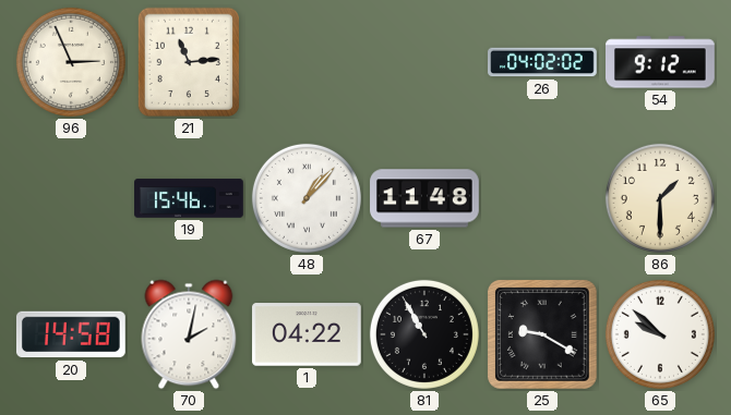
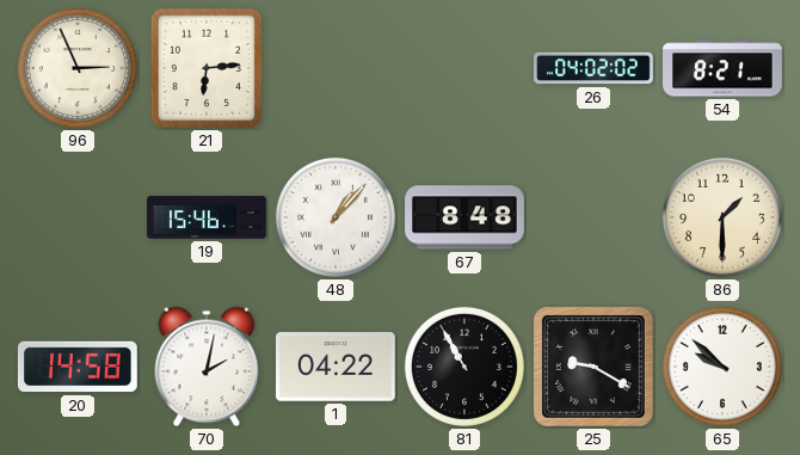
21: 11:14 -> 6:14 (207, 68)
54: 9:12 -> 8:21 (724, 68)
67: 11:48 -> 8:48 (464, 217)
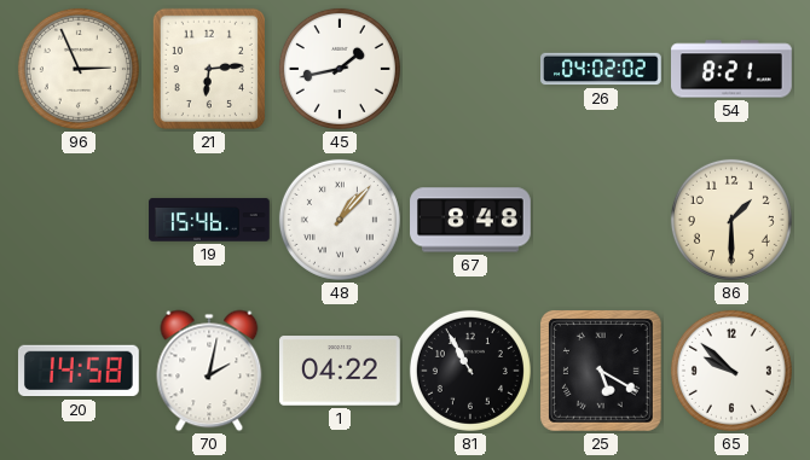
45: none -> 1:43 (340, 69)
25: 9:20 -> 5:20 (602, 372)
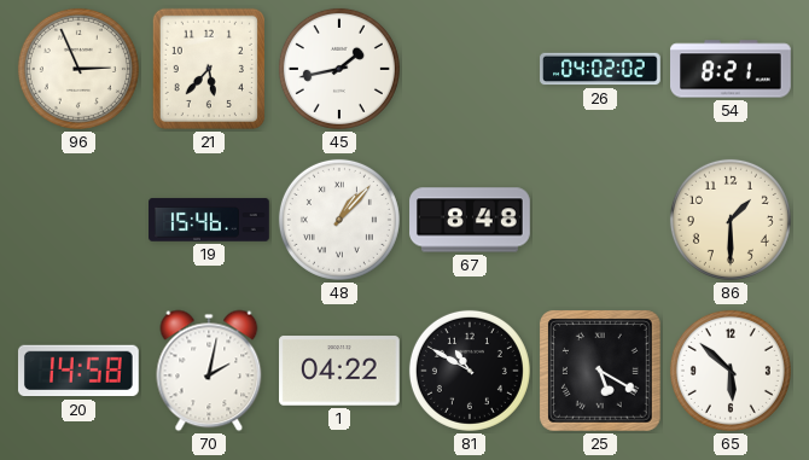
21: 6:14 -> 5:37 (209, 69)
81: 10:55 -> 10:50 (470, 371)
65: 9:52 -> 5:52 (731, 371)
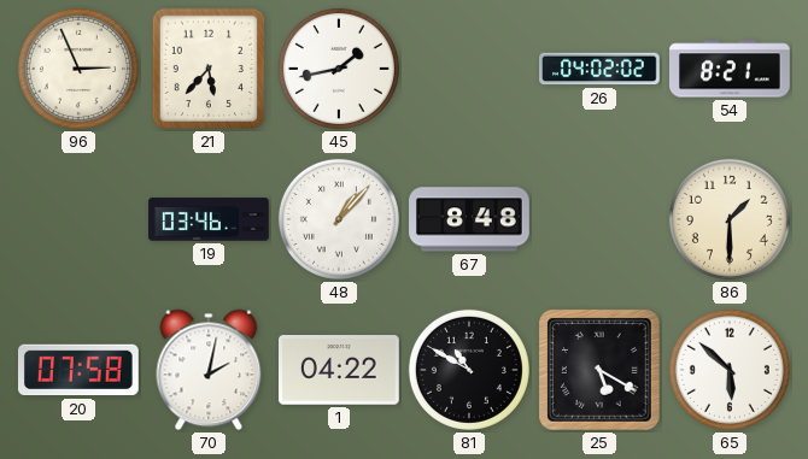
19: 15:46 -> 03:46 (209, 219)
20: 14:58 -> 07:58 (78, 370)
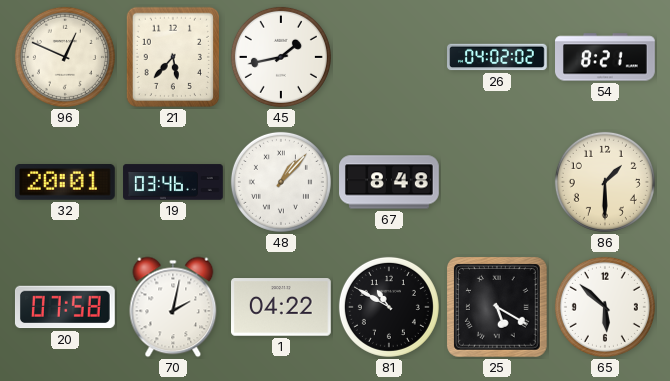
96: 2:56 -> 12:49 (65, 57)
32: none -> 20:01 (66, 183)
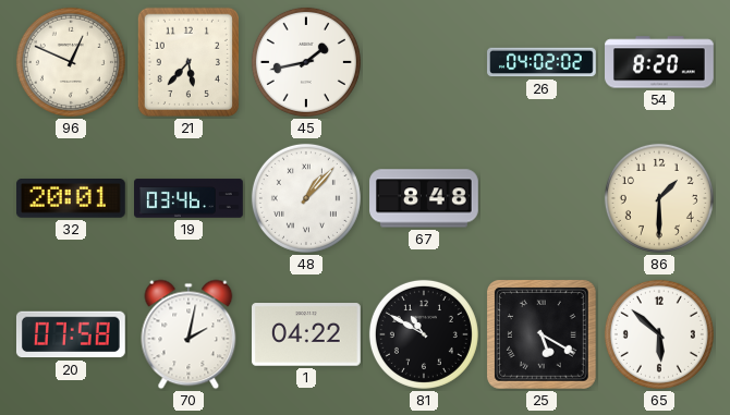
54: 8:21 -> 8:20 (660, 62)
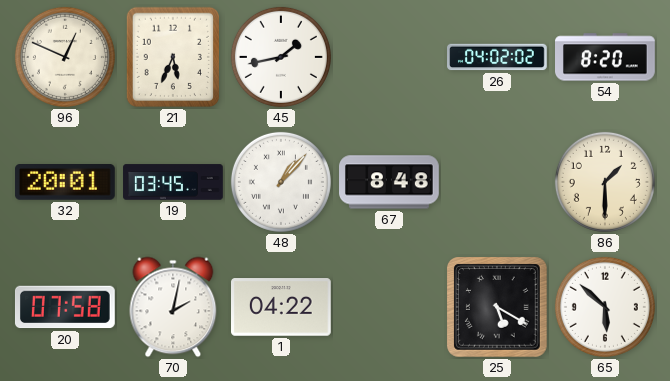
21: 5:37 -> 5:34 (173, 57)
19: 03:46 -> 03:45 (173, 182)
81: 10:50 -> none (424, 334)
